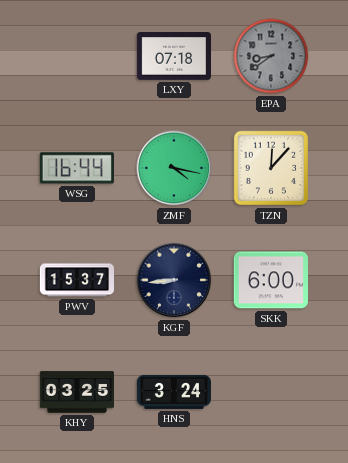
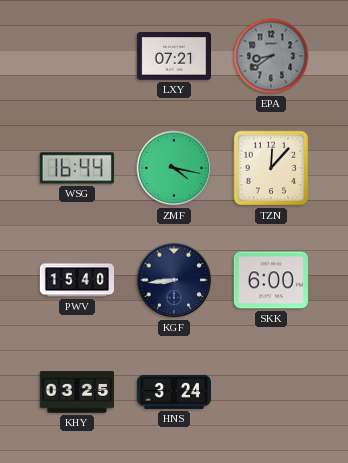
LXY: 07:18 -> 07:21 (173, 57)
PWV: 15:37 -> 15:40 (76, 280)
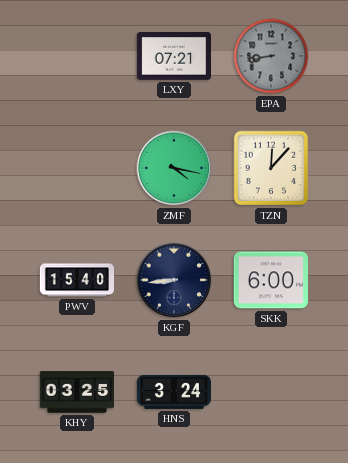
EPA: 8:39 -> 8:43 (271, 56)
WSG: 16:44 -> none (77, 168)
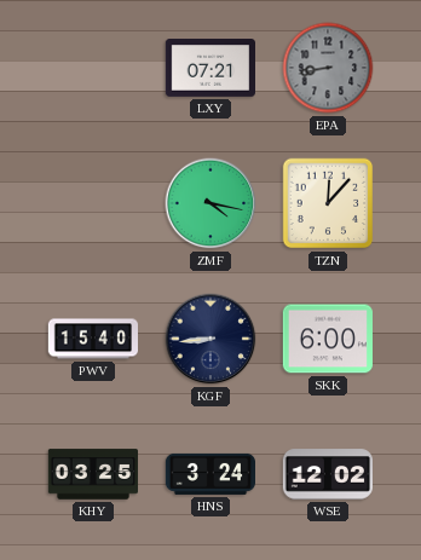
WSE: none -> 12:02 (327, 474)
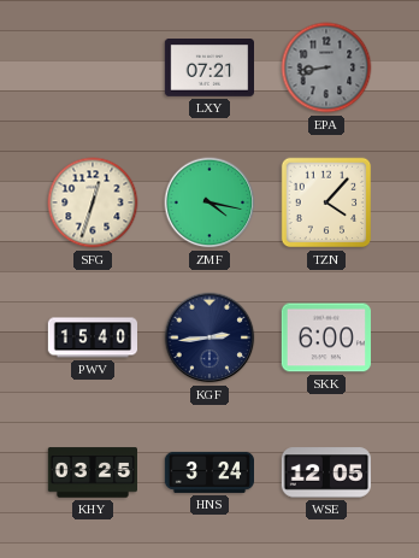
SFG: none -> 12:33 (93, 202)
TZN: 12:07 -> 4:07 (326, 202)
KGF: 8:44 -> 2:44 (209, 337)
WSE: 12:02 -> 12:05 (325, 472)
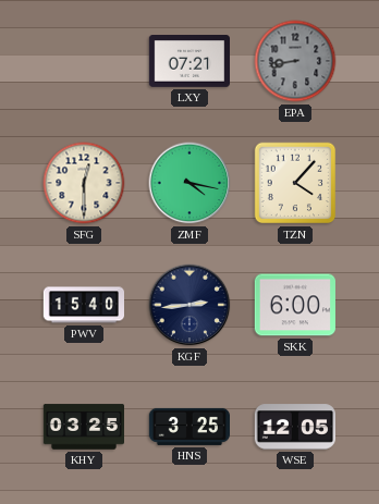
SFG: 12:33 -> 12:30 (84, 183)
HNS: 3:24 -> 3:25 (188, 427)
